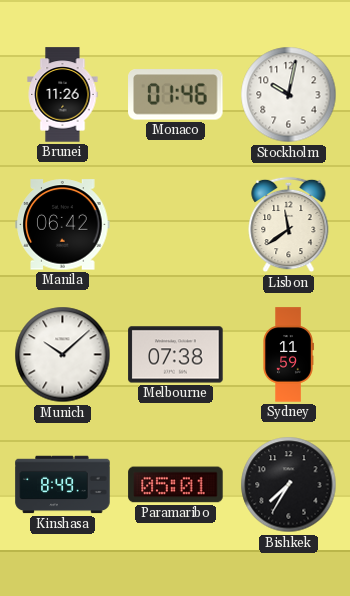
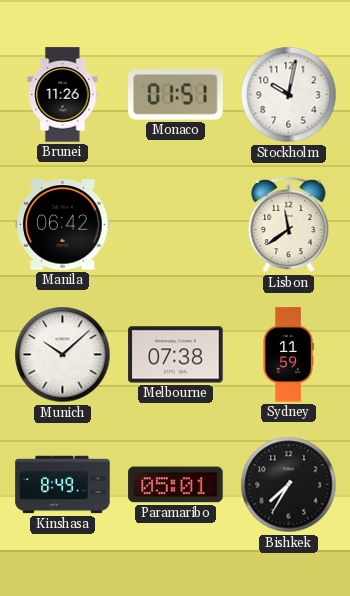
Monaco: 01:46 -> 01:51 (176, 95)
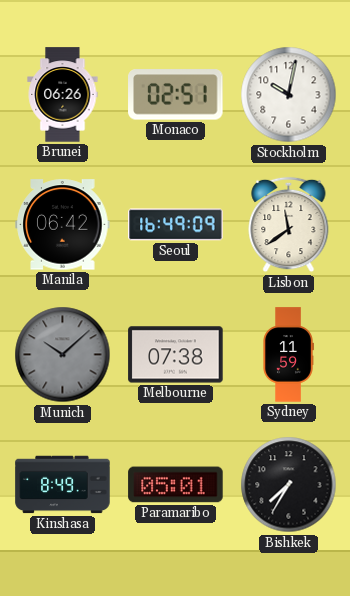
Brunei: 11:26 -> 06:26 (63, 95)
Monaco: 01:51 -> 02:51 (176, 95)
Seoul: none -> 16:49 (176, 225)
Munich dial: white -> grey (63, 355)
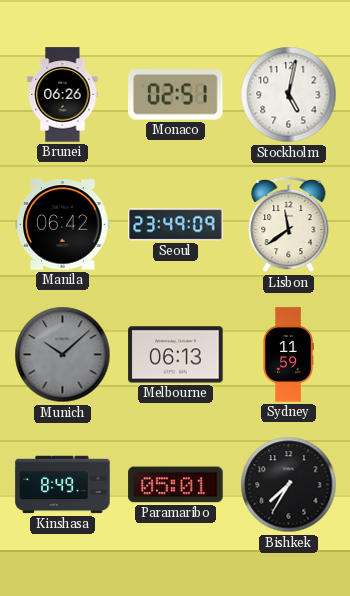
Stockholm: 10:02 -> 5:02 (289, 95)
Seoul: 16:49 -> 23:49 (176, 225)
Melbourne: 07:38 -> 06:13 (176, 355)
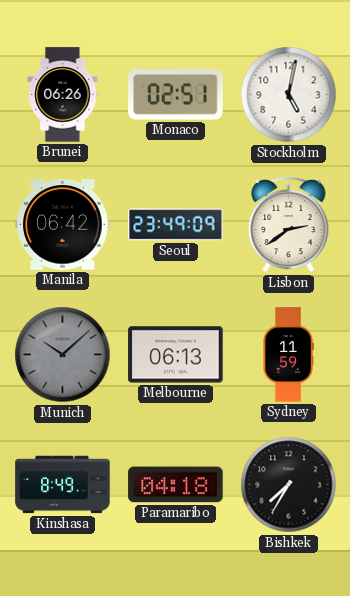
Lisbon: 11:39 -> 2:39 (289, 225)
Paramaribo: 05:01 -> 04:18 (176, 485)
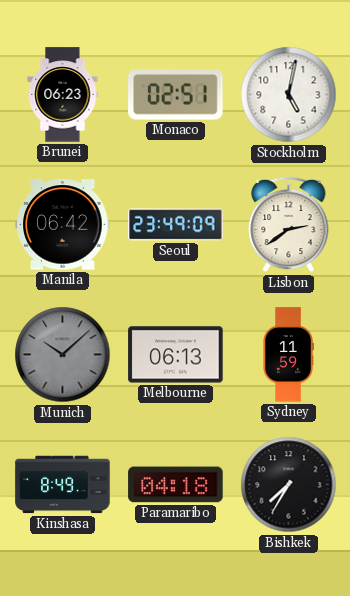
Brunei: 06:26 -> 06:23 (63, 95)
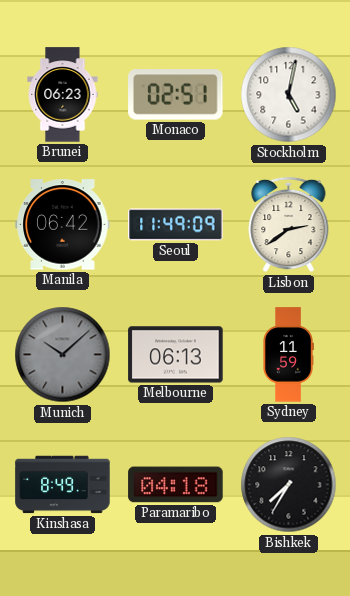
Seoul: 23:49 -> 11:49 (176, 225)
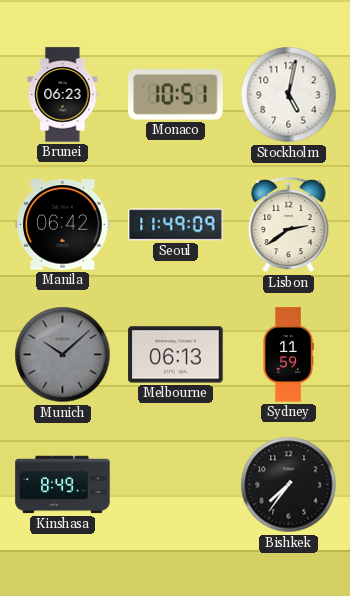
Monaco: 02:51 -> 10:51 (176, 95)
Paramaribo: 04:18 -> none (176, 485)
Bishkek: 7:35 -> 7:36 (289, 485)
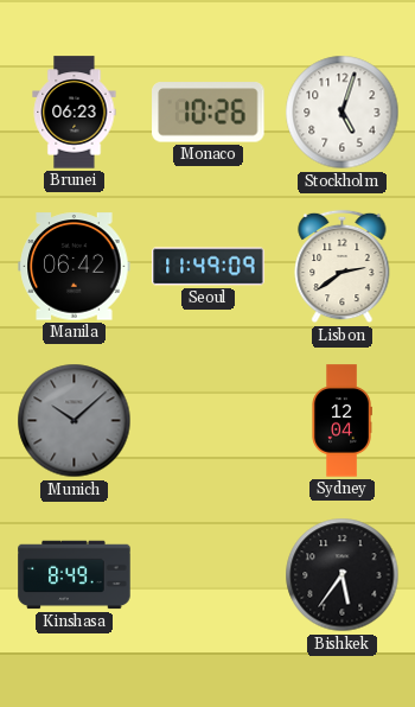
Monaco: 10:51 -> 10:26 (209, 113)
Stockholm: 5:02 -> 5:03 (343, 113)
Melbourne: 06:13 -> none (176, 355)
Sydney: 11:59 -> 12:04 (341, 421)
Bishkek: 7:36 -> 5:36 (343, 575)
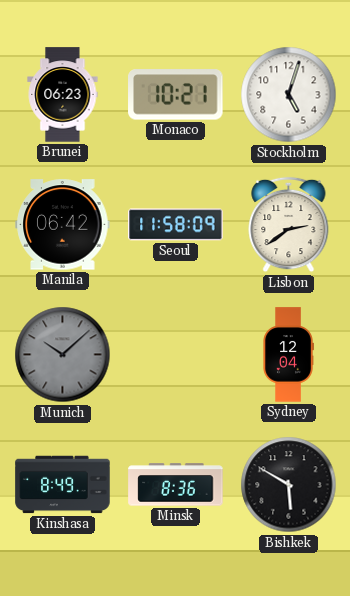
Monaco: 10:26 -> 10:21 (176, 95)
Seoul: 11:49 -> 11:58 (176, 225)
Minsk: none -> 8:36 (176, 485)
Bishkek: 5:36 -> 5:50 (289, 485)
